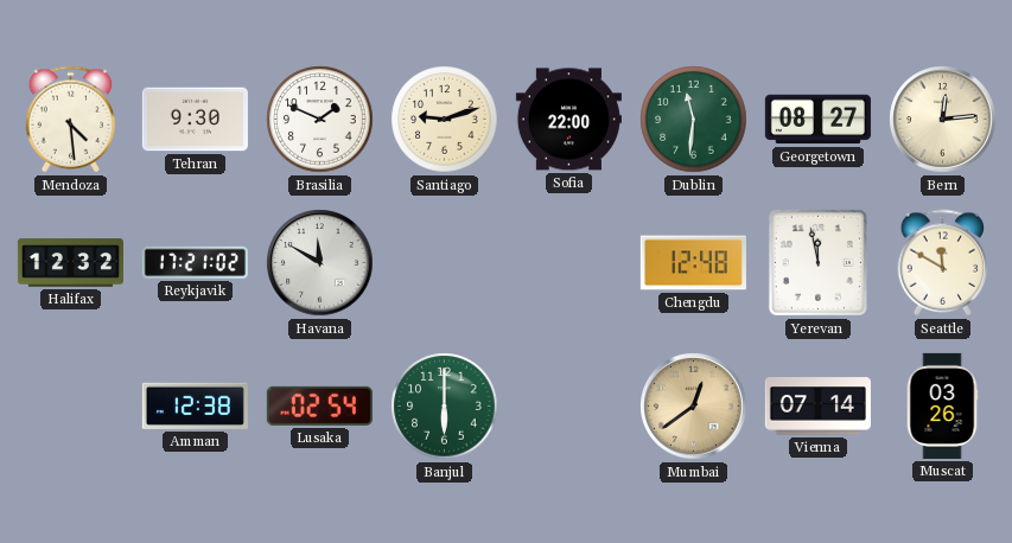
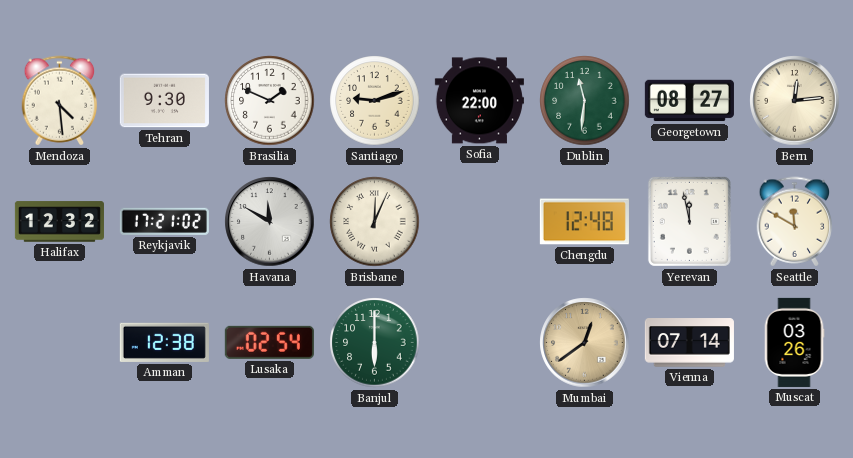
Brisbane: none -> 12:04 (375, 222)
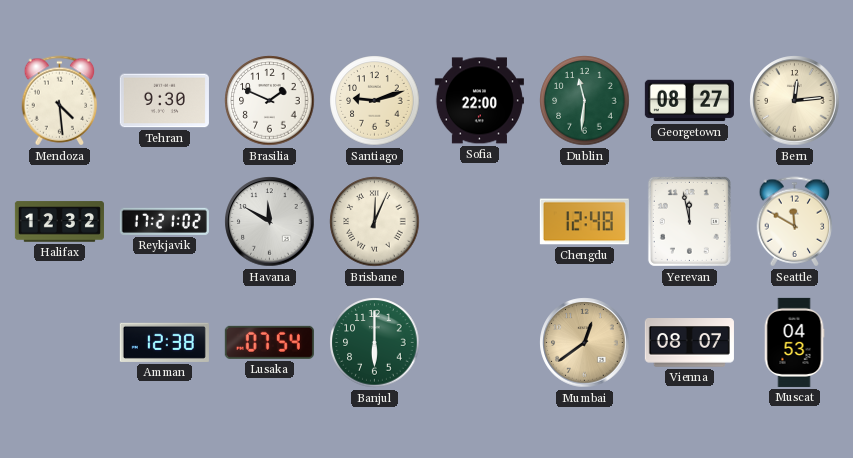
Lusaka: 02:54 -> 07:54 (269, 342)
Vienna: 07:14 -> 08:07 (689, 343)
Muscat: 03:26 -> 04:53 (794, 342)
